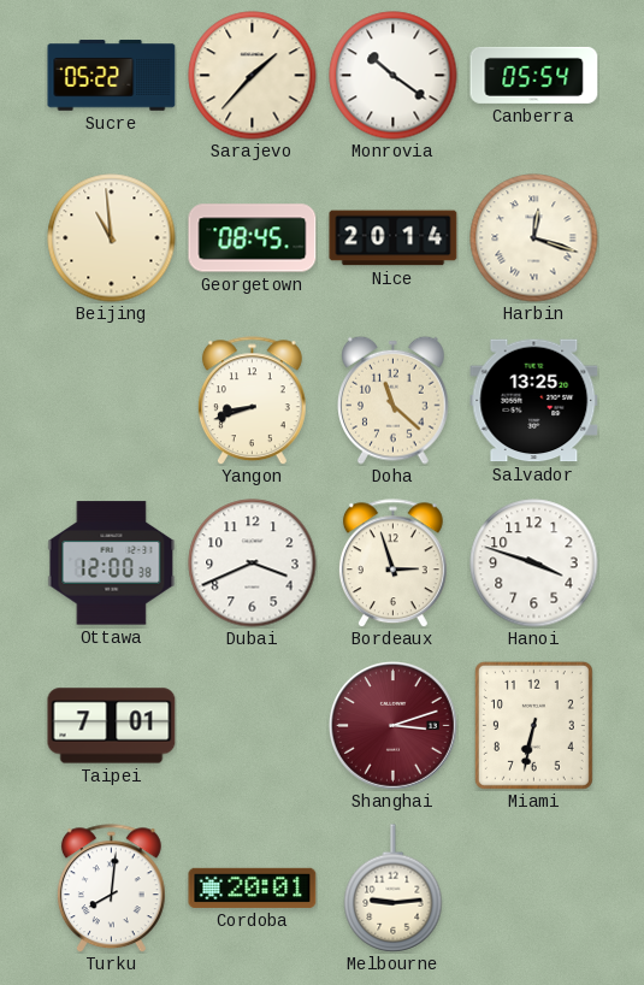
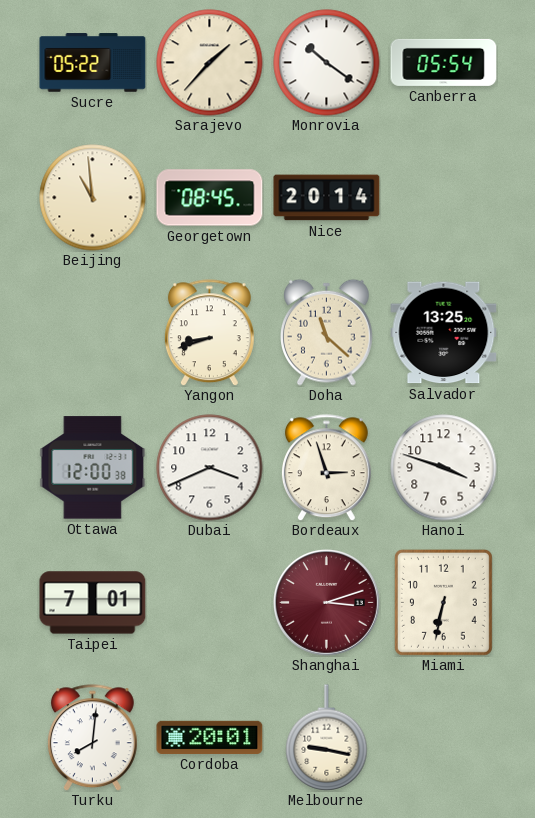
Harbin: 12:18 -> none (534, 238)
Melbourne: 9:14 -> 9:17 (327, 738)
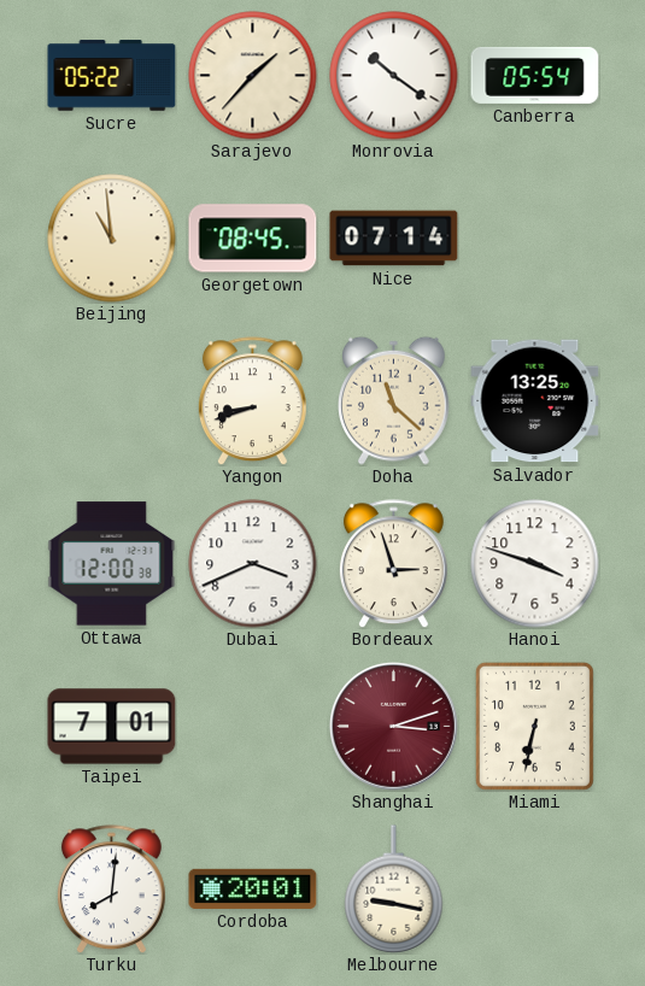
Nice: 20:14 -> 07:14 (394, 239)
